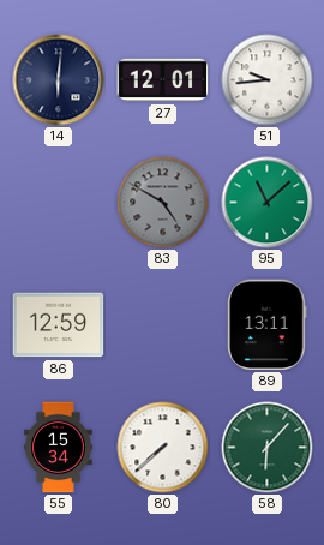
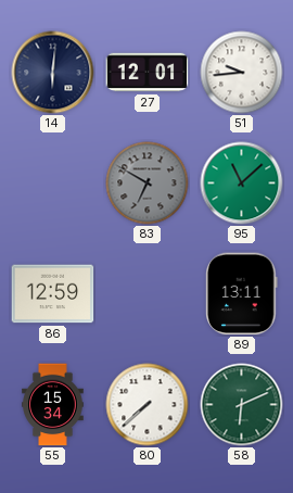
83: 4:50 -> 6:50 (148, 184)
58: 6:07 -> 6:11 (242, 405)
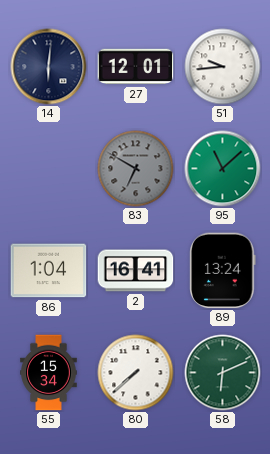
86: 12:59 -> 1:04 (49, 271)
2: none -> 16:41 (136, 271)
89: 13:11 -> 13:24 (223, 271)
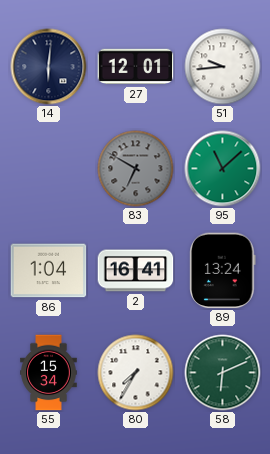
80: 7:38 -> 7:35 (136, 373)
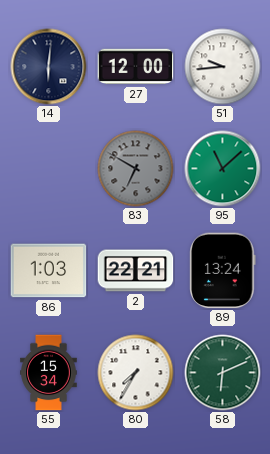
27: 12:01 -> 12:00 (136, 67)
86: 1:04 -> 1:03 (49, 271)
2: 16:41 -> 22:21 (136, 271)
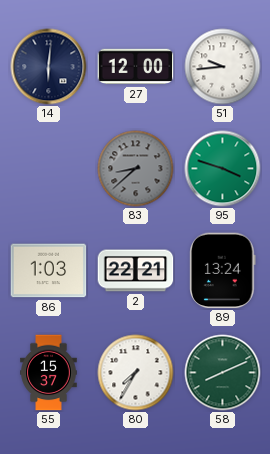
83: 6:50 -> 8:38 (136, 169)
95: 11:08 -> 3:48 (223, 169)
55: 15:34 -> 15:37 (49, 373)
58: 6:11 -> 8:11 (223, 373)
